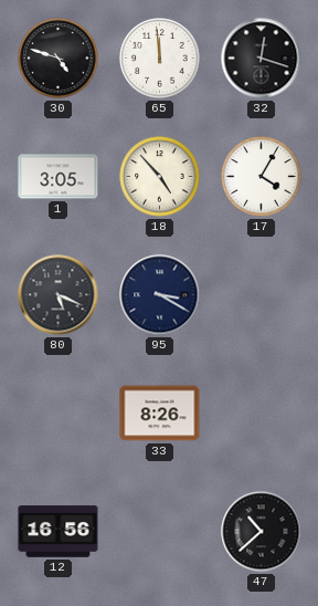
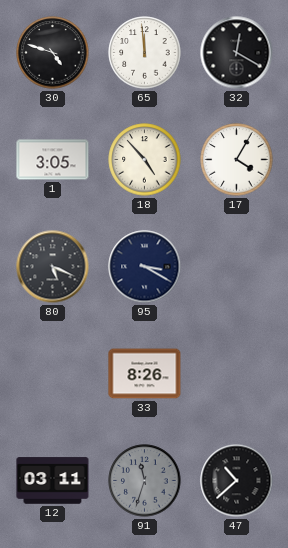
32: 12:18 -> 12:20 (237, 53)
12: 16:56 -> 03:11 (53, 481)
91: none -> 11:33 (145, 481)
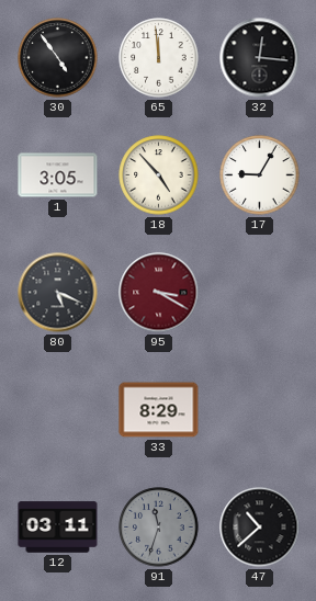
30: 4:48 -> 4:54 (58, 58)
32: 12:20 -> 12:16 (260, 58)
17: 4:05 -> 9:05 (260, 175)
95 dial: navy -> burgundy (159, 293)
33: 8:26 -> 8:29 (159, 410)
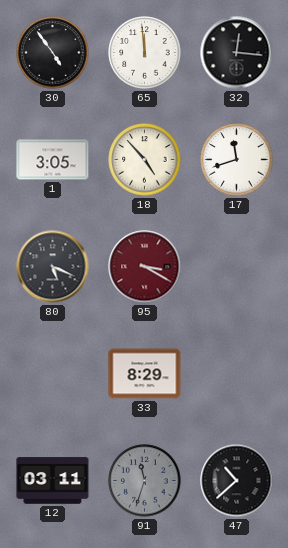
17: 9:05 -> 11:42 (237, 160)
